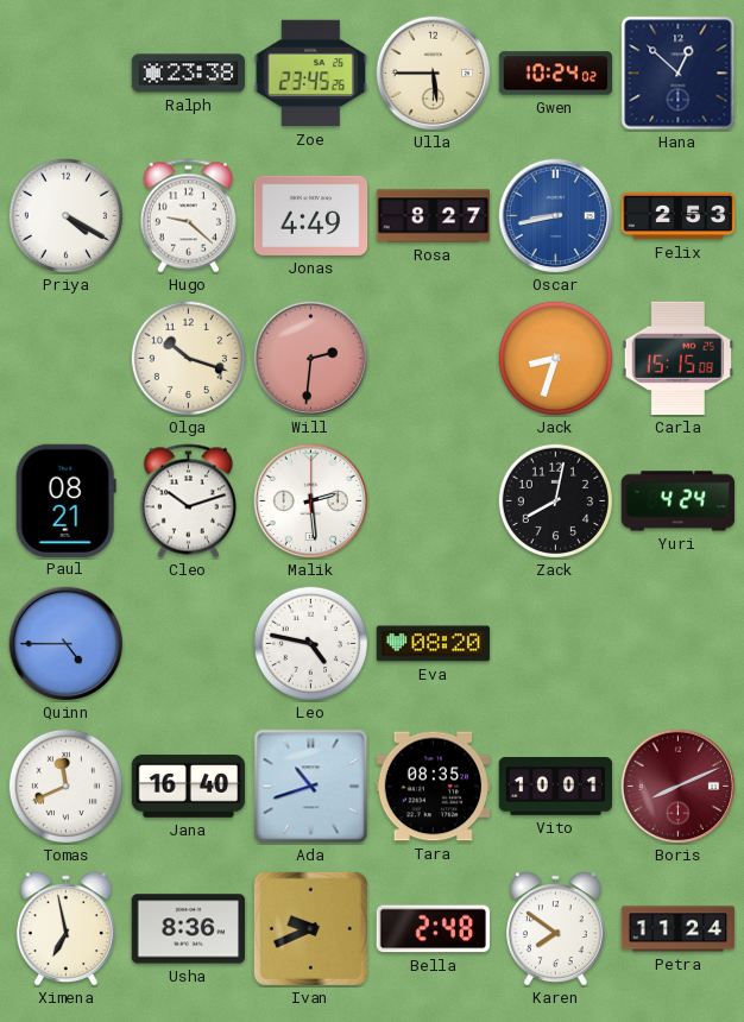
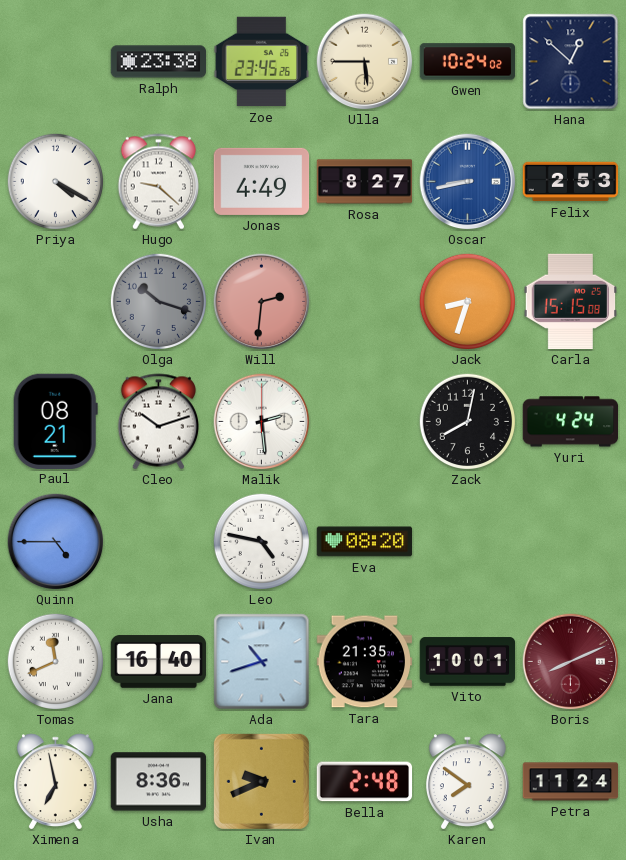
Olga dial: cream -> grey (158, 301)
Tara: 08:35 -> 21:35 (365, 662)
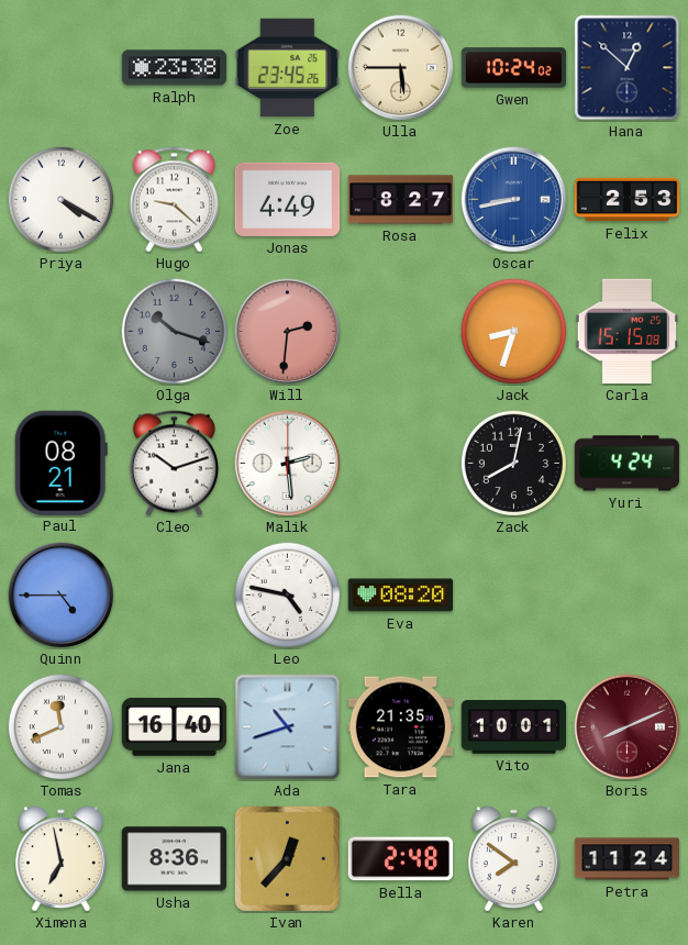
Ivan: 9:41 -> 12:37 (287, 858)
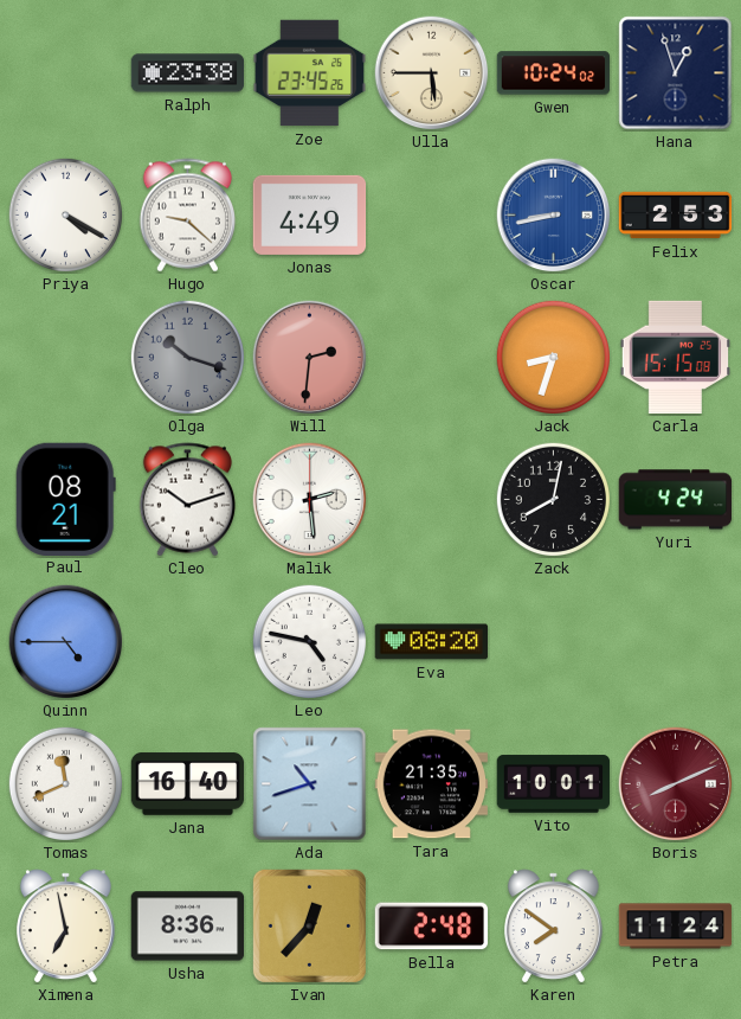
Hana: 12:52 -> 12:57 (676, 73)
Rosa: 8:27 -> none (401, 200)
